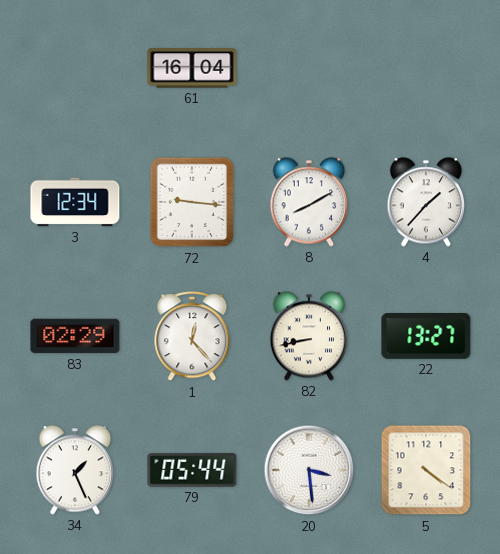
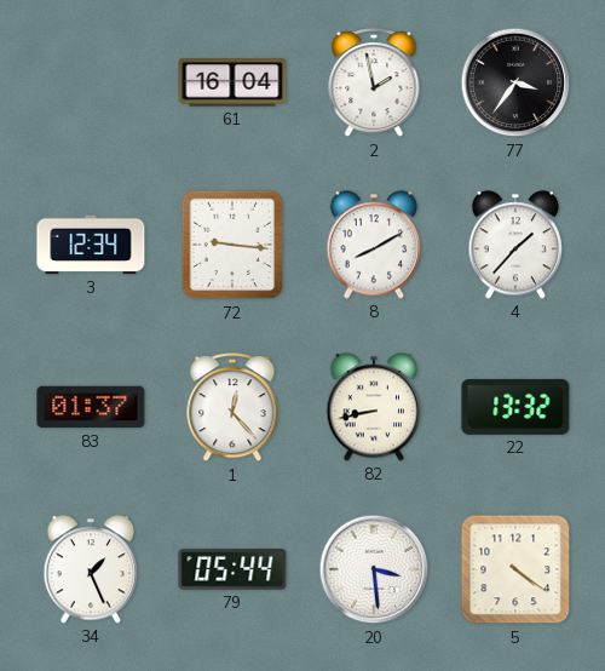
2: none -> 1:58 (374, 84)
77: none -> 3:36 (515, 82)
83: 02:29 -> 01:37 (91, 407)
22: 13:27 -> 13:32 (515, 407)
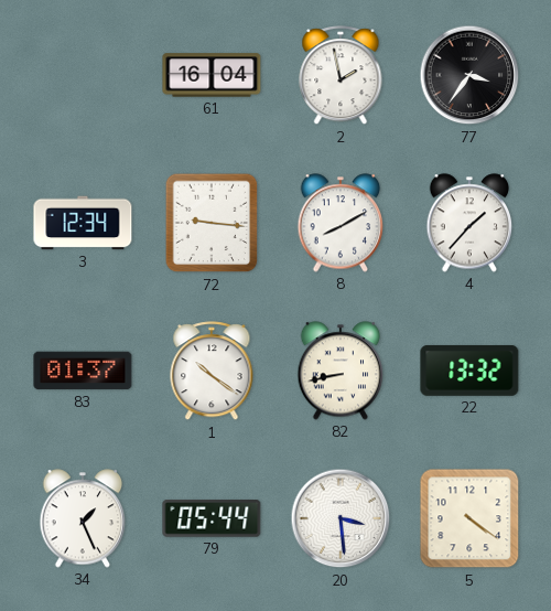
1: 12:23 -> 10:21 (212, 372)
